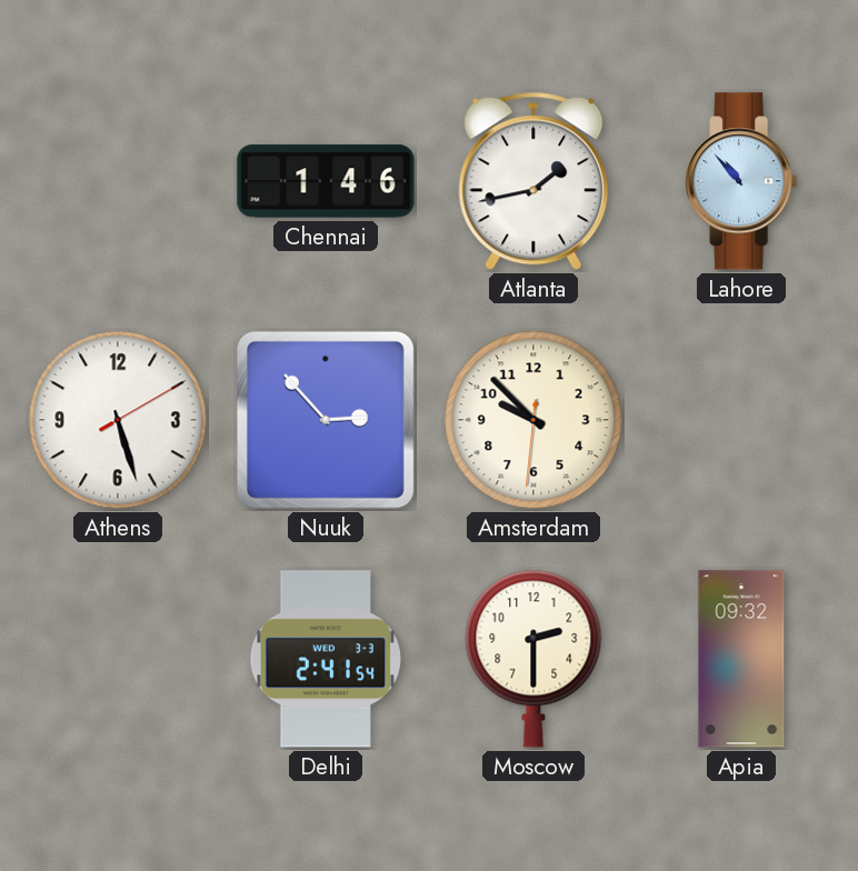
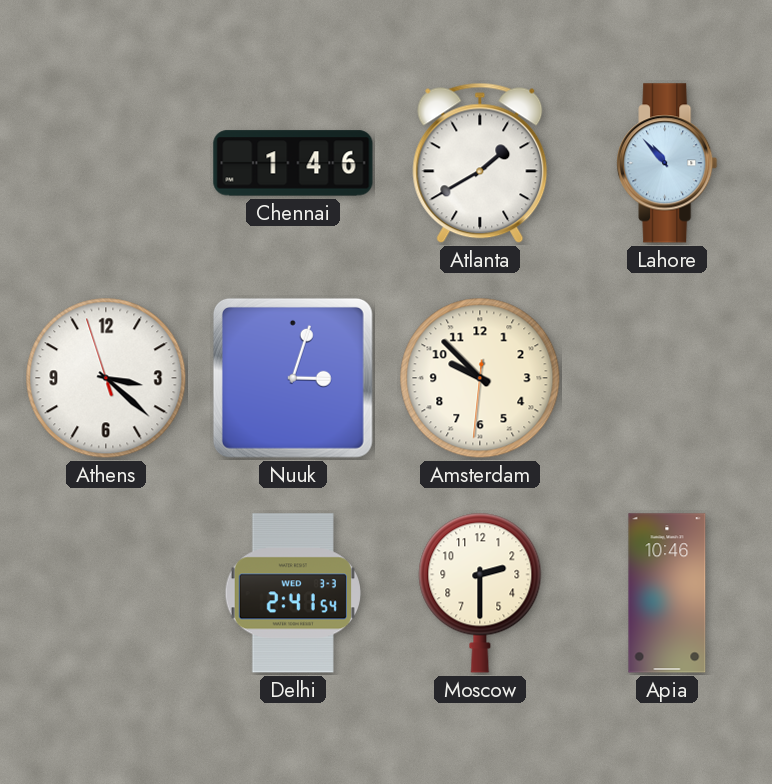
Atlanta: 1:43 -> 1:40 (480, 163)
Athens: 5:27 -> 3:21 (106, 378)
Nuuk: 2:53 -> 3:03 (293, 378)
Apia: 09:32 -> 10:46 (667, 593)
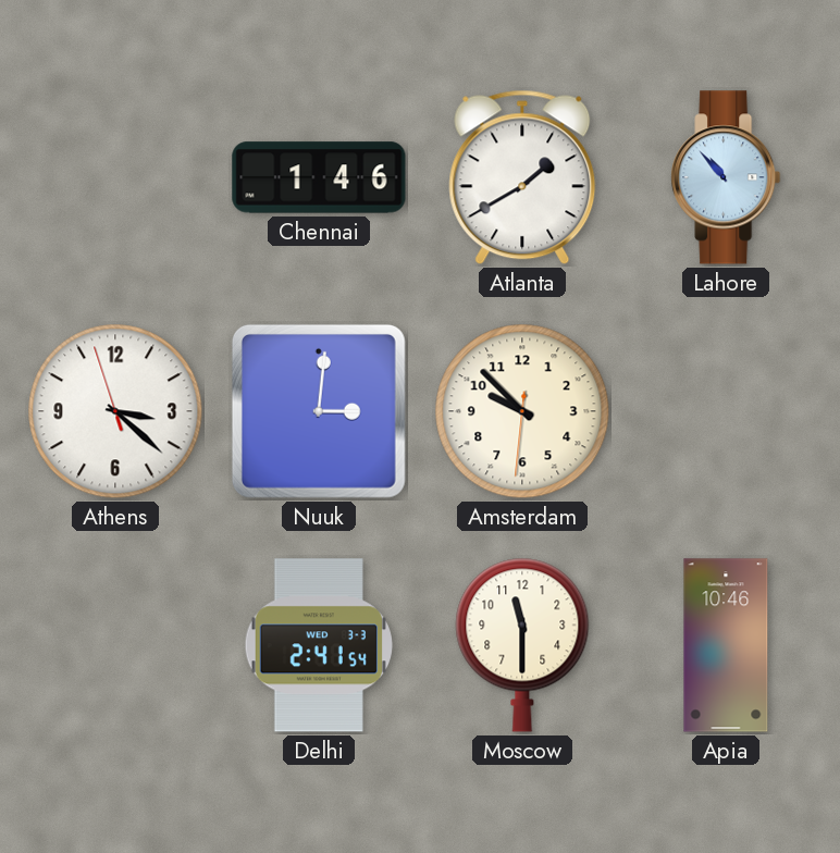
Nuuk: 3:03 -> 3:01 (319, 411)
Moscow: 2:30 -> 11:30 (522, 645)
